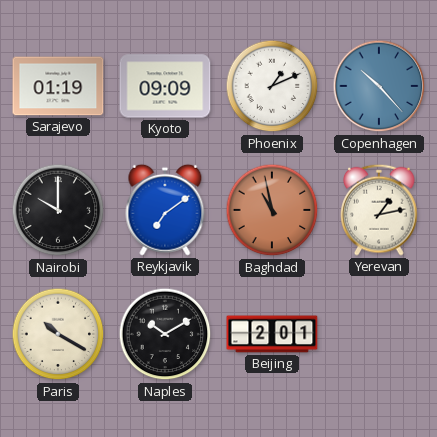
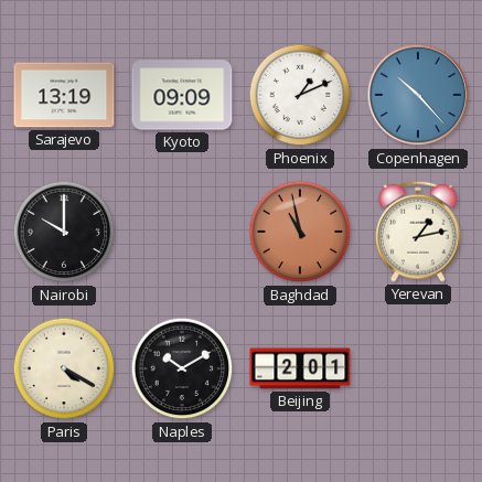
Sarajevo: 01:19 -> 13:19 (64, 95)
Reykjavik: 7:09 -> none (165, 210)
Paris: 10:20 -> 4:20 (64, 368)
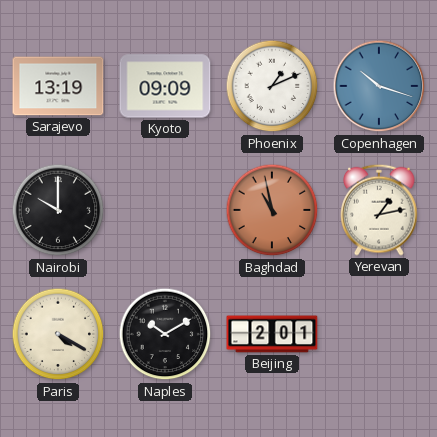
Copenhagen: 10:23 -> 10:18 (379, 86)
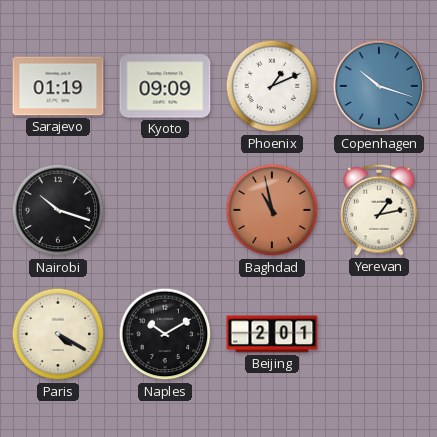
Sarajevo: 13:19 -> 01:19 (58, 86)
Nairobi: 10:00 -> 10:18 (58, 210)
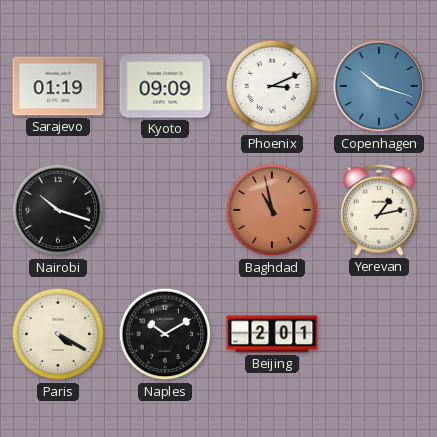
Phoenix: 1:11 -> 3:11 (272, 86)
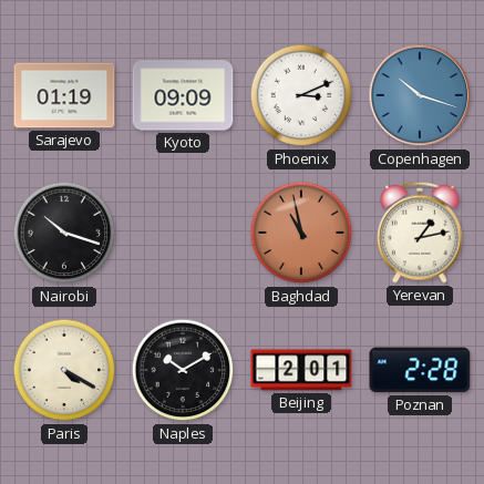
Poznan: none -> 2:28 (420, 370)
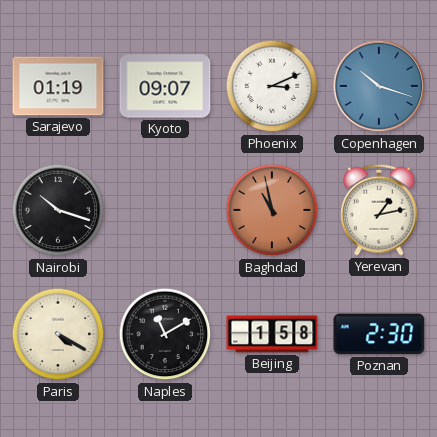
Kyoto: 09:09 -> 09:07 (165, 86)
Naples: 10:10 -> 11:10 (165, 334)
Beijing: 2:01 -> 1:58 (272, 334)
Poznan: 2:28 -> 2:30 (379, 334)
